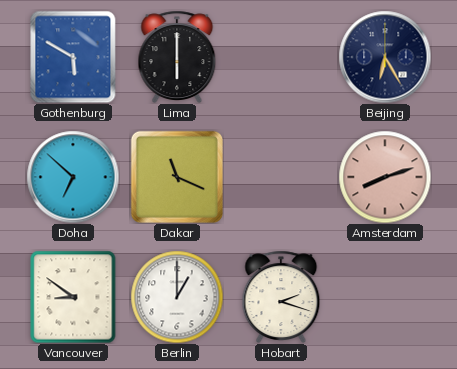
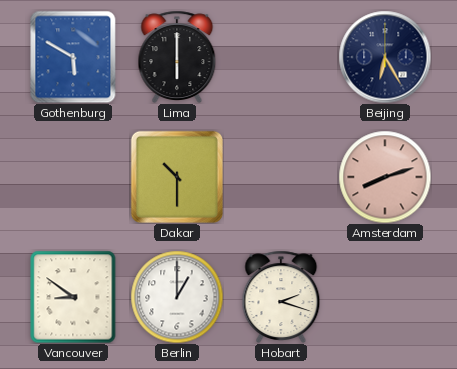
Doha: 6:52 -> none (73, 177)
Dakar: 11:19 -> 10:30 (177, 177)
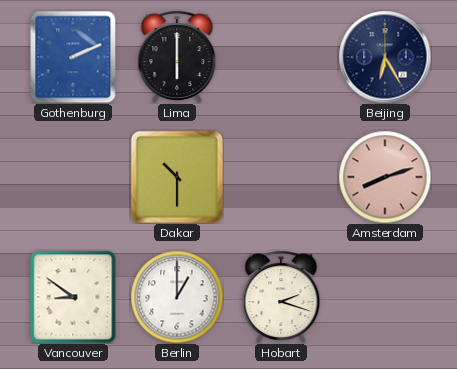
Gothenburg: 5:50 -> 2:11 (73, 57)
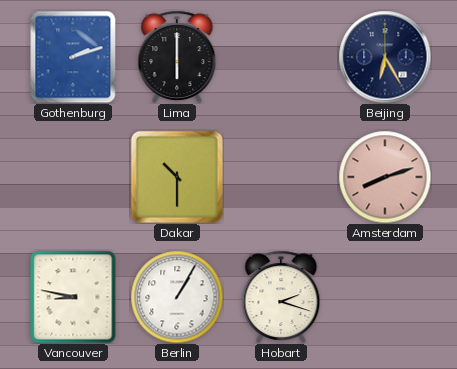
Gothenburg: 2:11 -> 2:12 (73, 57)
Vancouver: 8:51 -> 8:47 (73, 297)
Berlin: 1:00 -> 1:05 (177, 297)
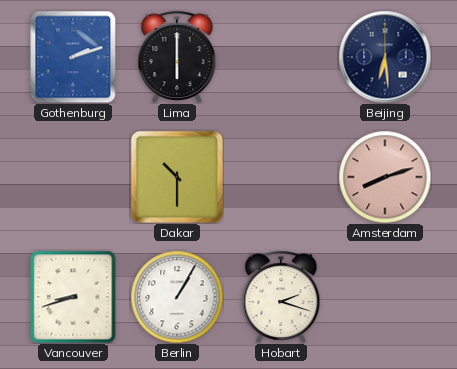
Beijing: 6:25 -> 6:29 (385, 57)
Vancouver: 8:47 -> 8:42 (73, 297)
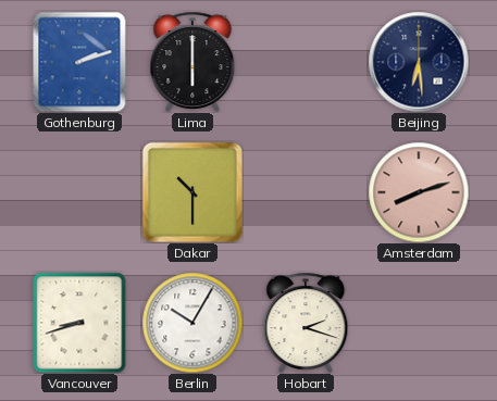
Berlin: 1:05 -> 10:05 (192, 323)
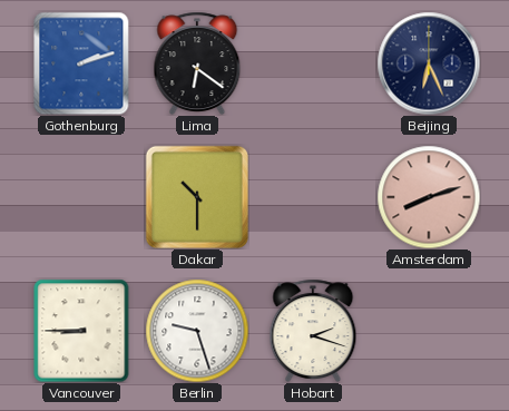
Lima: 6:00 -> 6:21 (197, 62)
Beijing: 6:29 -> 6:26 (429, 63)
Vancouver: 8:42 -> 8:45 (81, 331)
Berlin: 10:05 -> 9:27 (197, 331)
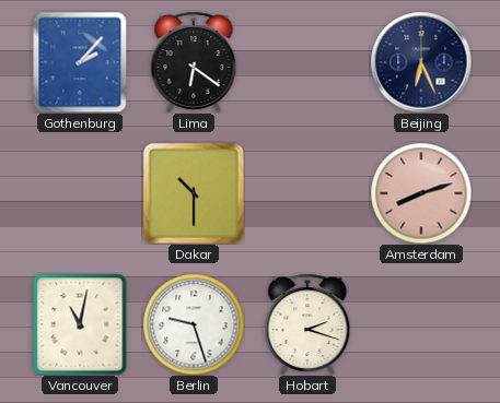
Gothenburg: 2:12 -> 2:07 (80, 62)
Vancouver: 8:45 -> 11:02 (80, 324)
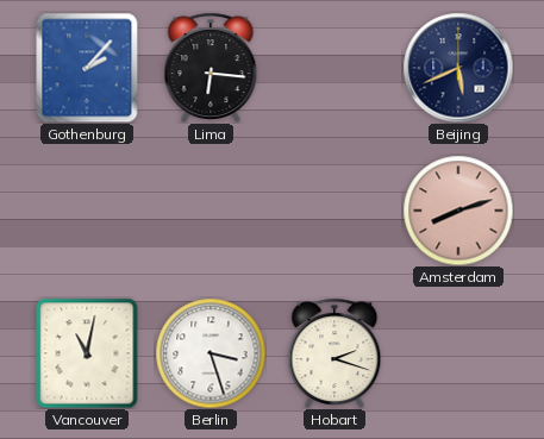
Lima: 6:21 -> 6:16 (211, 67)
Beijing: 6:26 -> 5:41 (458, 68)
Dakar: 10:30 -> none (194, 193)
Berlin: 9:27 -> 3:27 (211, 353)
